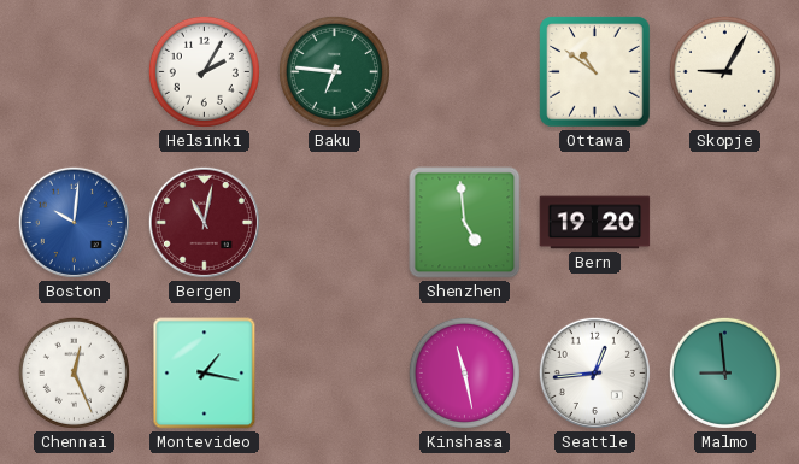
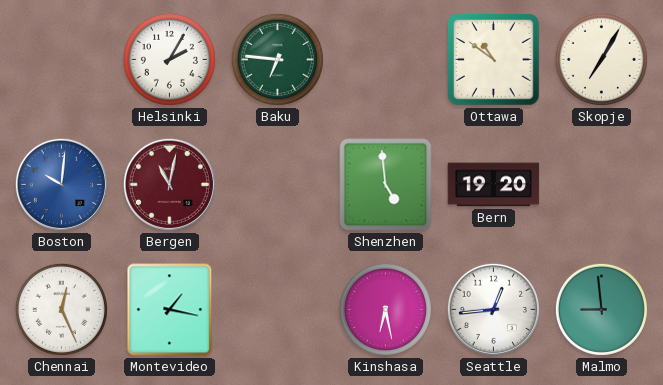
Skopje: 9:05 -> 7:05 (601, 59)
Kinshasa: 11:28 -> 6:28 (385, 309)
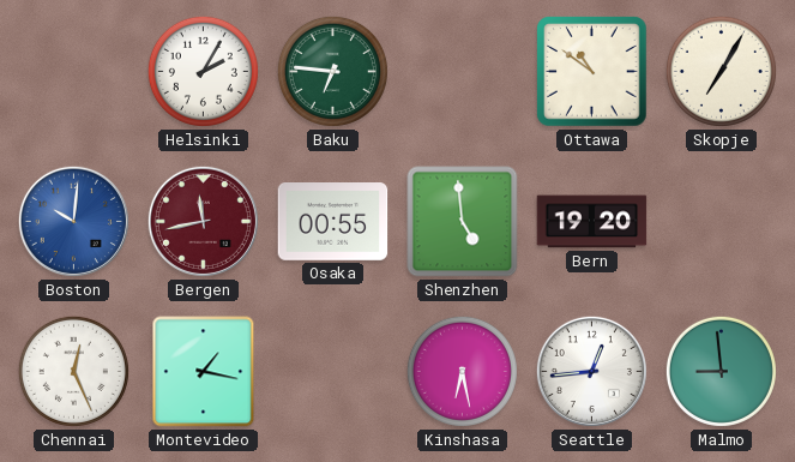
Bergen: 11:02 -> 11:43 (203, 221)
Osaka: none -> 00:55 (333, 222)
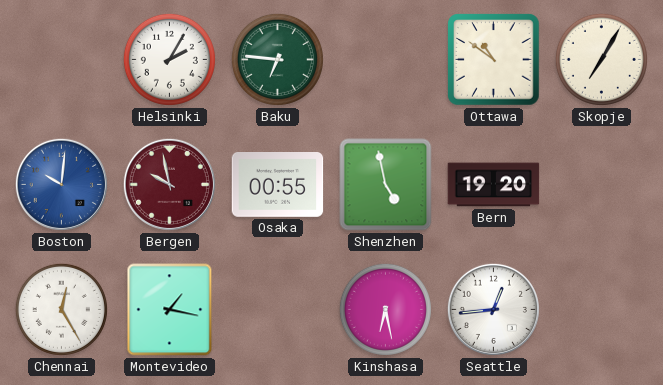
Bergen: 11:43 -> 9:58 (169, 184)
Shenzhen: 4:59 -> 4:58 (386, 185)
Chennai: 12:26 -> 12:25 (61, 309)
Malmo: 8:59 -> none (721, 371)
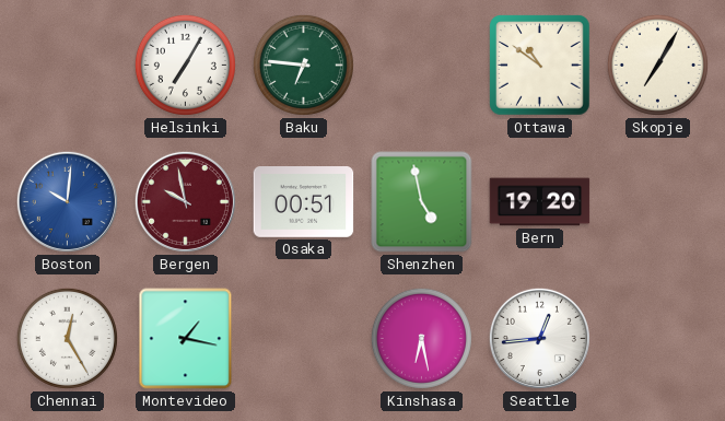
Helsinki: 2:05 -> 7:05 (185, 65)
Osaka: 00:55 -> 00:51 (304, 202)
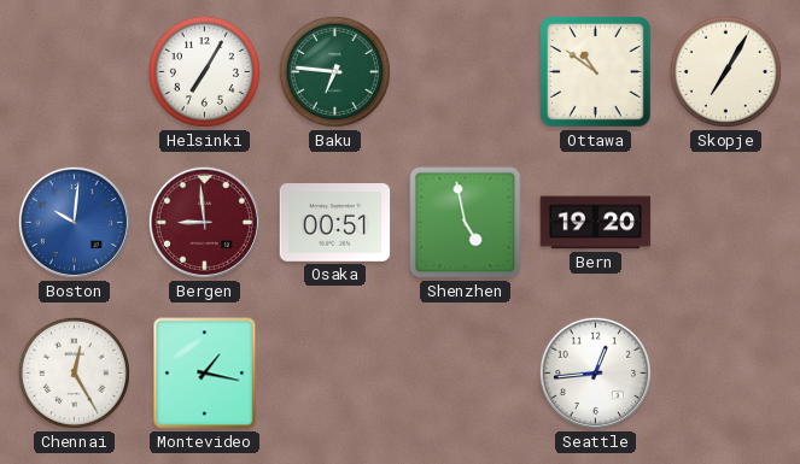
Bergen: 9:58 -> 8:59 (204, 222)
Kinshasa: 6:28 -> none (421, 338)
